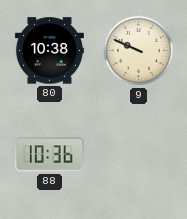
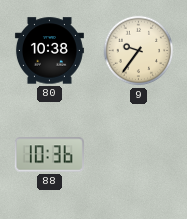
9: 9:49 -> 9:36 (139, 51)
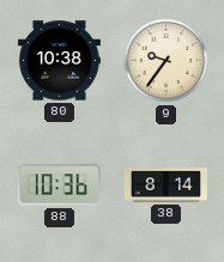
38: none -> 8:14 (165, 185)
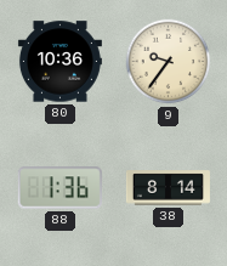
80: 10:38 -> 10:36 (59, 62)
88: 10:36 -> 1:36 (59, 188)
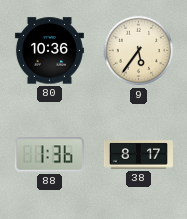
9: 9:36 -> 5:36 (139, 51)
38: 8:14 -> 8:17 (138, 155)
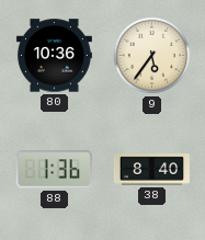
38: 8:17 -> 8:40 (151, 170)
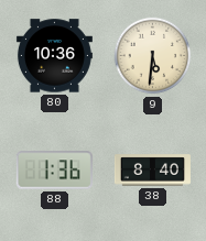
9: 5:36 -> 5:31 (153, 56)
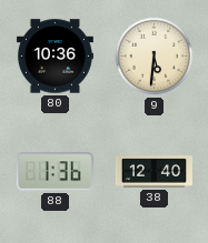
38: 8:40 -> 12:40 (153, 172)
